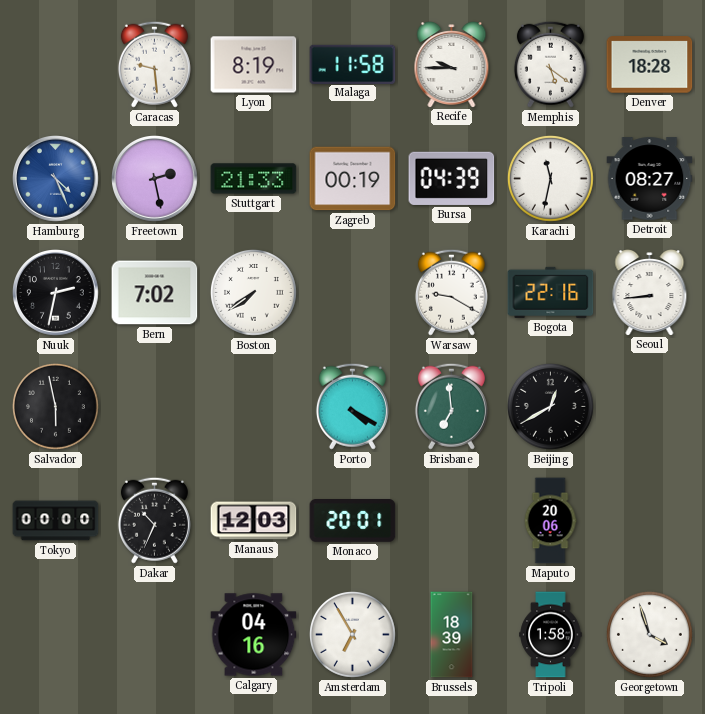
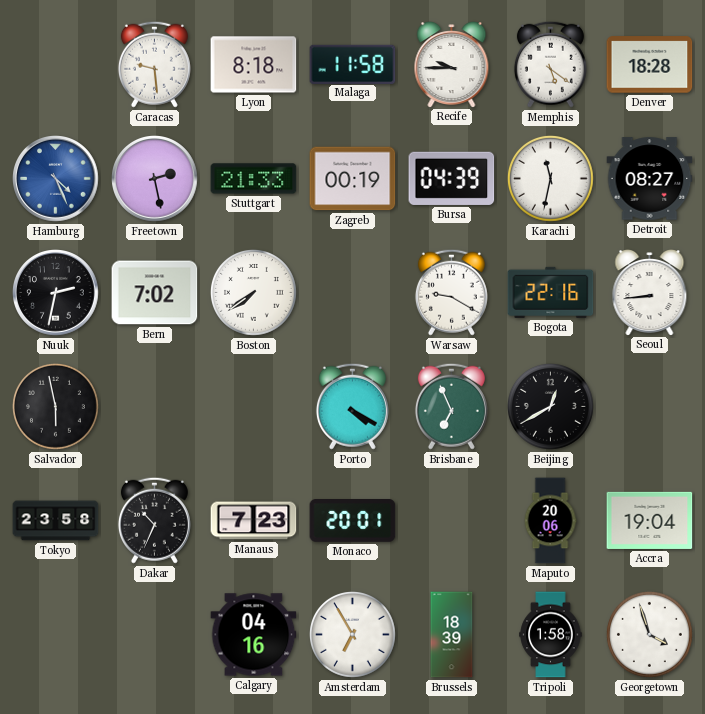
Lyon: 8:19 -> 8:18 (254, 65)
Brisbane: 6:59 -> 6:56 (451, 406)
Tokyo: 00:00 -> 23:58 (56, 521)
Manaus: 12:03 -> 7:23 (254, 521)
Accra: none -> 19:04 (650, 520)
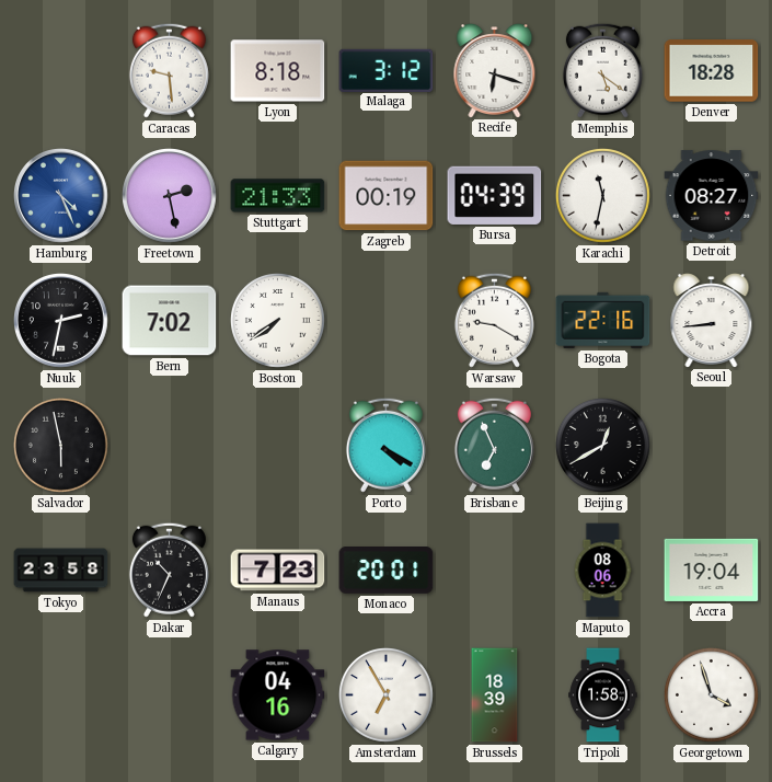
Malaga: 11:58 -> 3:12 (387, 70)
Recife: 9:45 -> 6:18 (495, 71)
Maputo: 20:06 -> 08:06 (602, 571)
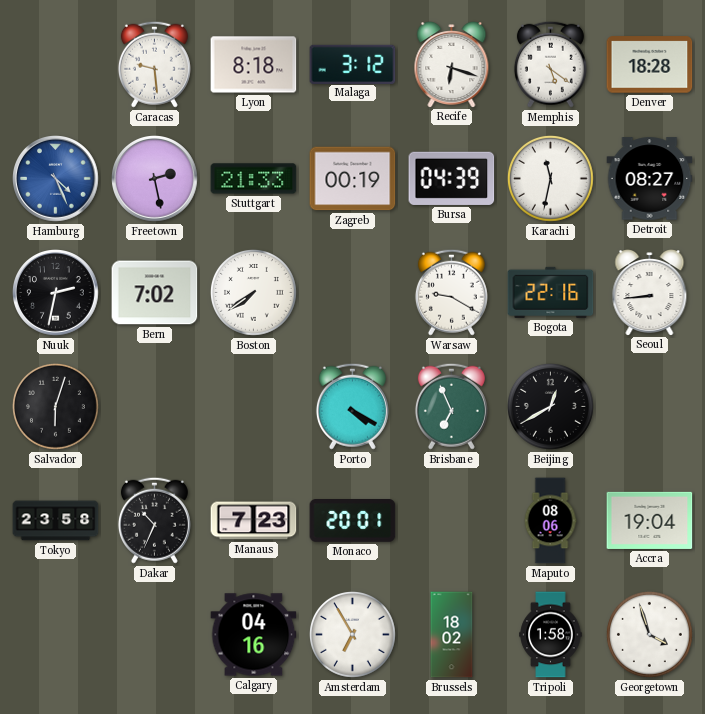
Salvador: 5:58 -> 6:03 (55, 406)
Brussels: 18:39 -> 18:02 (452, 635)
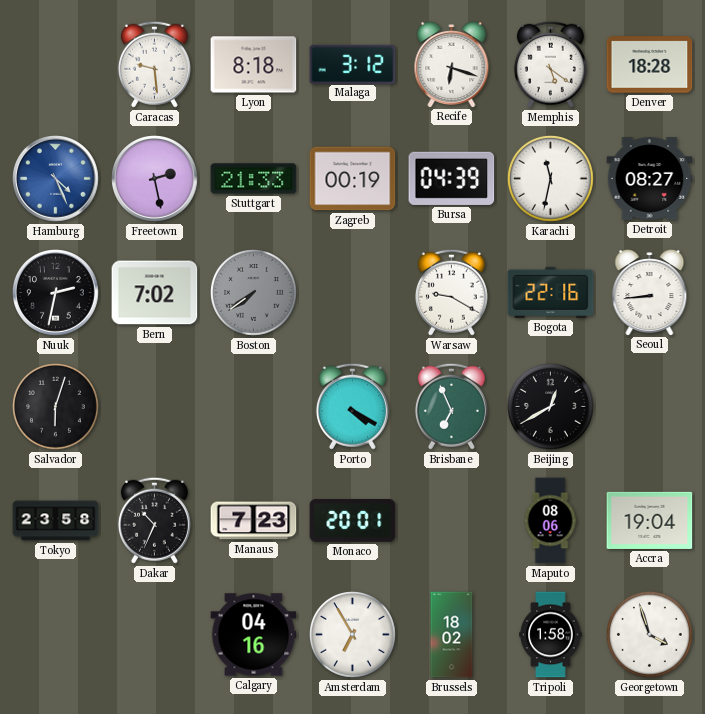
Boston dial: white -> grey (253, 292)
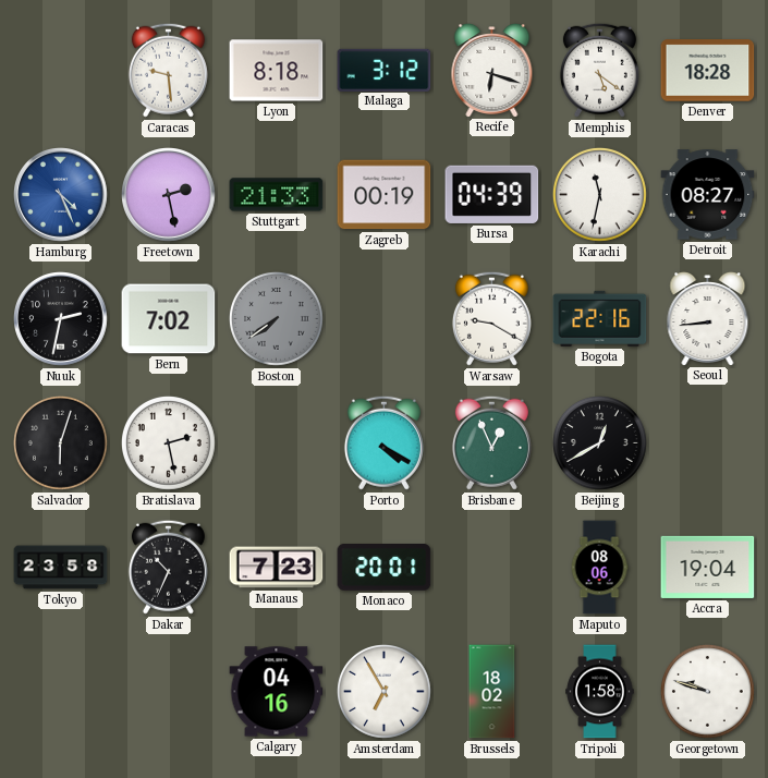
Bratislava: none -> 2:28 (168, 442)
Brisbane: 6:56 -> 12:56 (491, 442)
Georgetown: 3:57 -> 9:48 (707, 691)
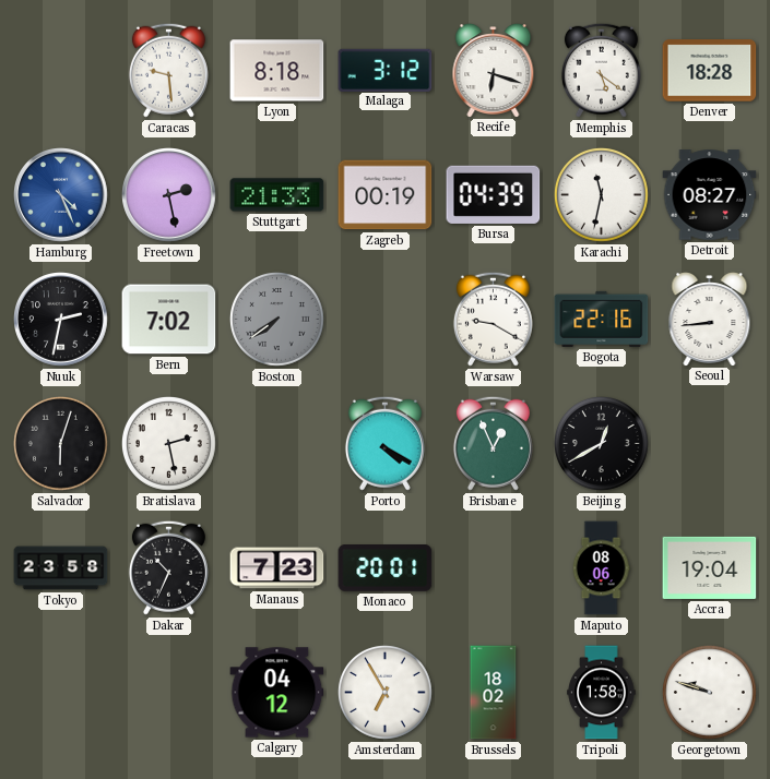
Calgary: 04:16 -> 04:12 (277, 693)
